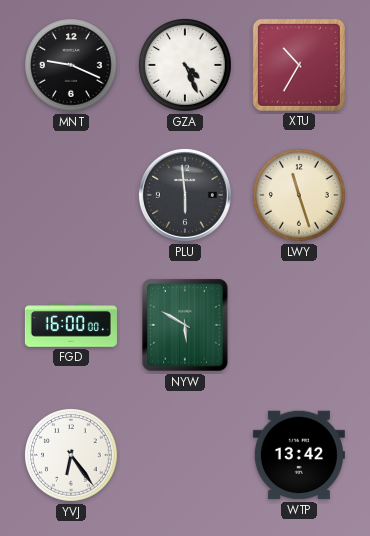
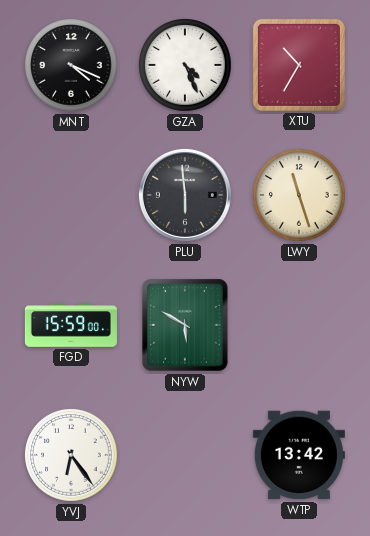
MNT: 9:19 -> 4:19 (72, 66)
FGD: 16:00 -> 15:59 (71, 325)
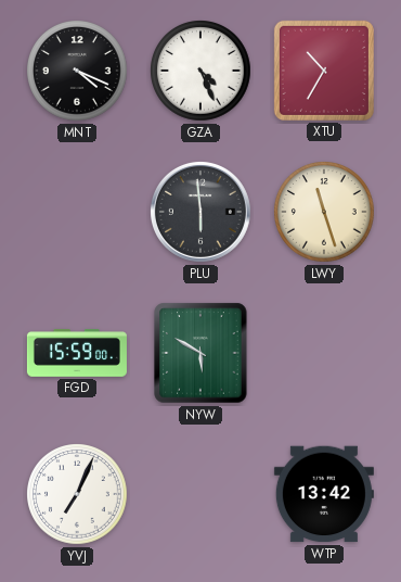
YVJ: 6:24 -> 7:04 (78, 495)
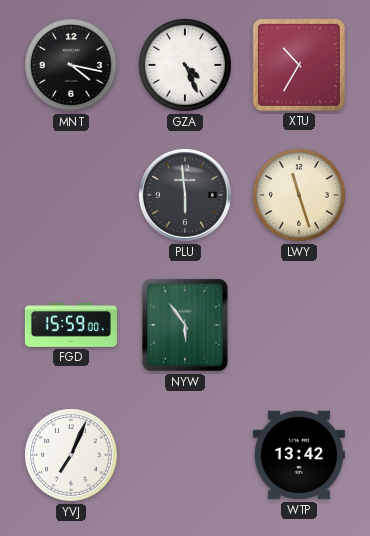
MNT: 4:19 -> 4:17 (72, 66)
NYW: 5:50 -> 5:54 (185, 325)
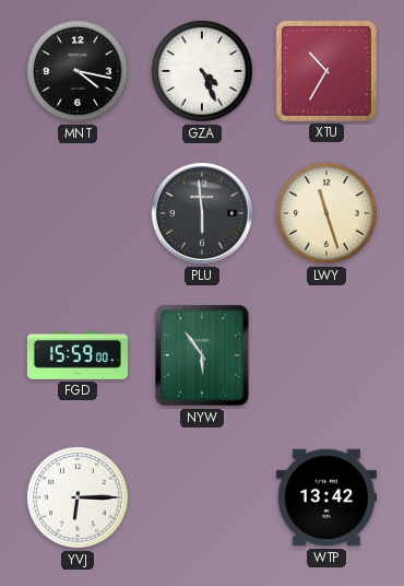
YVJ: 7:04 -> 6:15 (79, 499)
